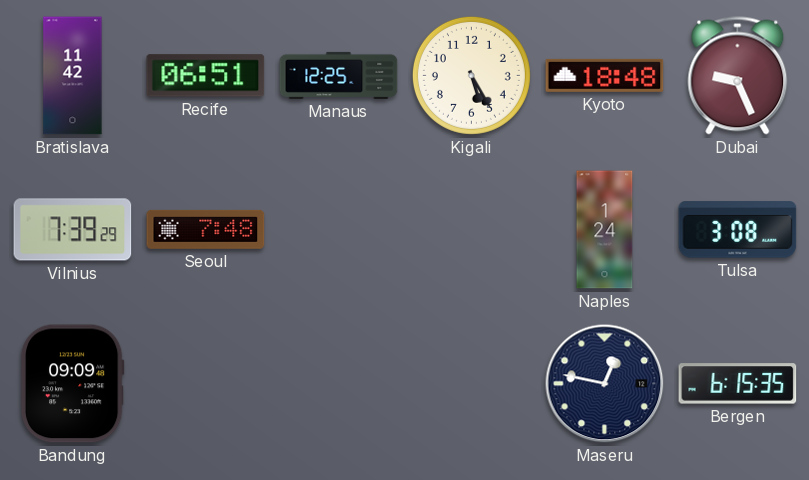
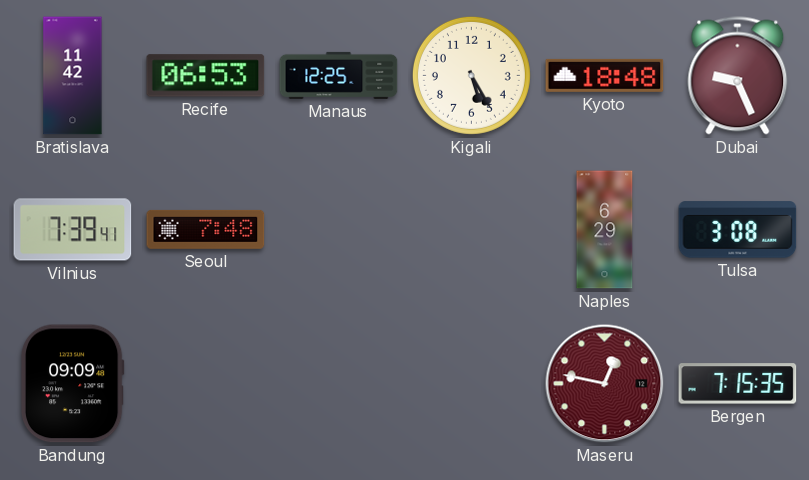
Recife: 06:51 -> 06:53 (206, 76)
Vilnius: 7:39:29 -> 7:39:41 (73, 230)
Naples: 1:24 -> 6:29 (605, 230)
Maseru dial: navy -> burgundy (605, 384)
Bergen: 6:15 -> 7:15 (738, 384)
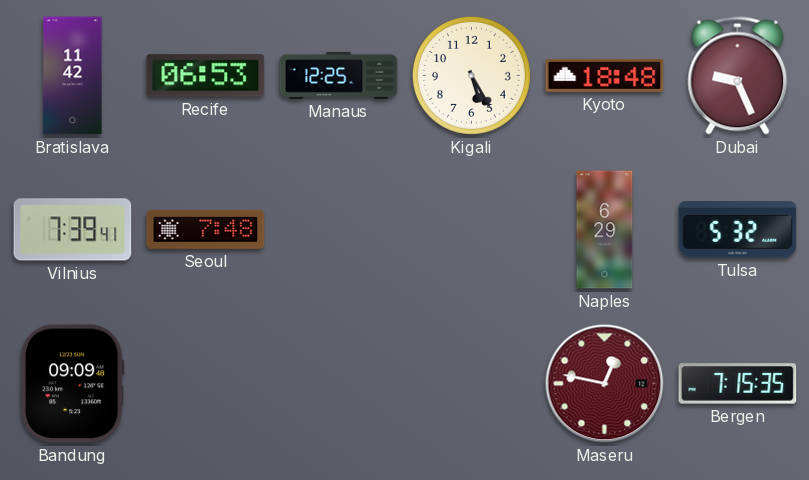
Tulsa: 3:08 -> 5:32 (738, 230)
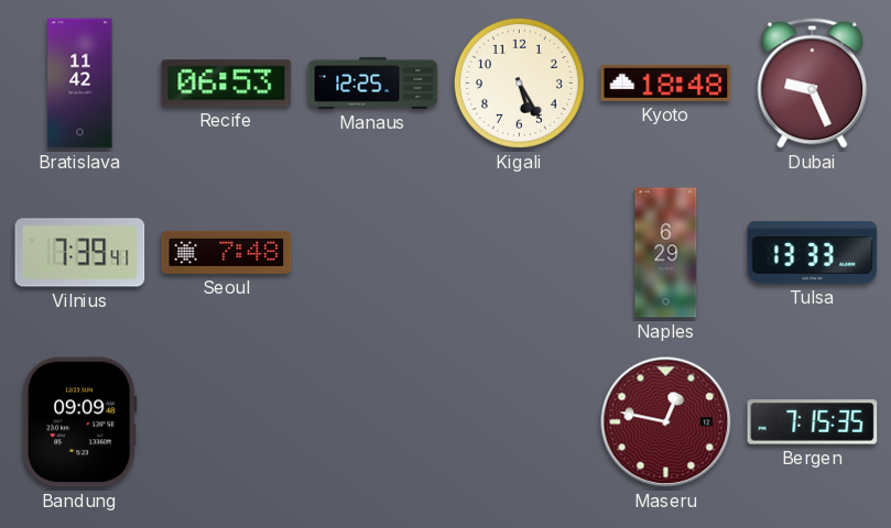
Tulsa: 5:32 -> 13:33 (813, 253)
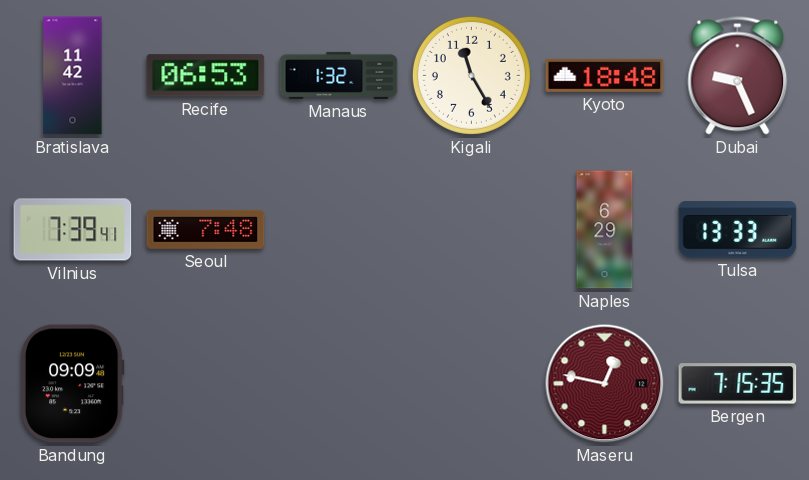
Manaus: 12:25 -> 1:32 (339, 75)
Kigali: 5:25 -> 11:25 (471, 75)
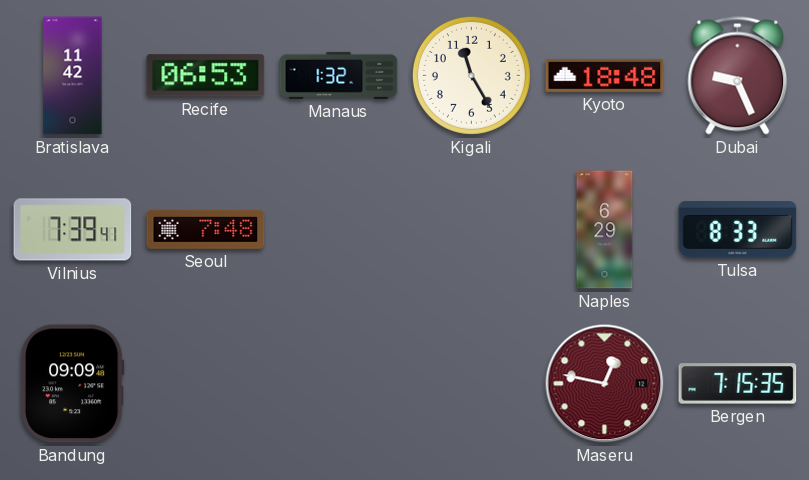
Tulsa: 13:33 -> 8:33 (738, 230)
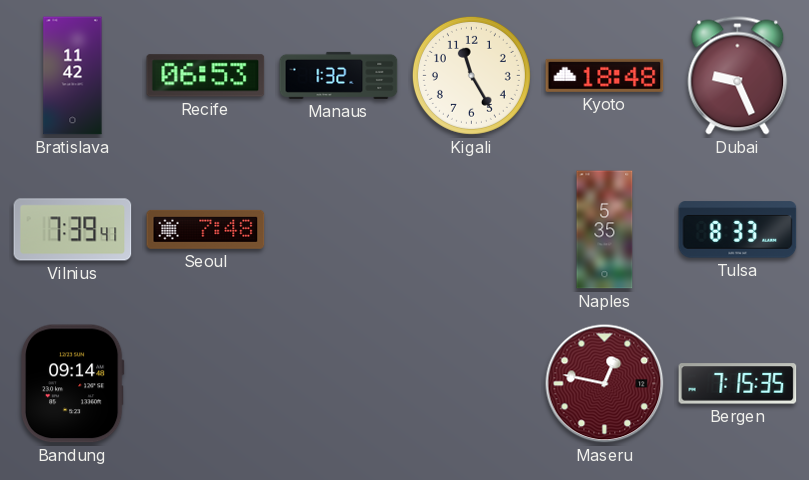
Naples: 6:29 -> 5:35 (605, 230)
Bandung: 09:09 -> 09:14 (72, 384)
